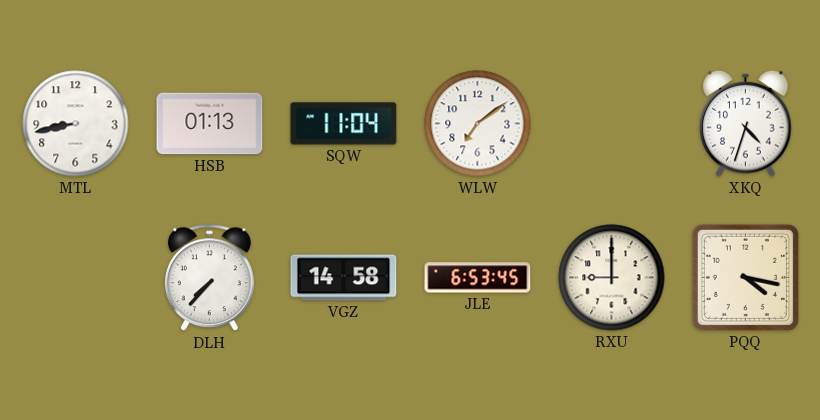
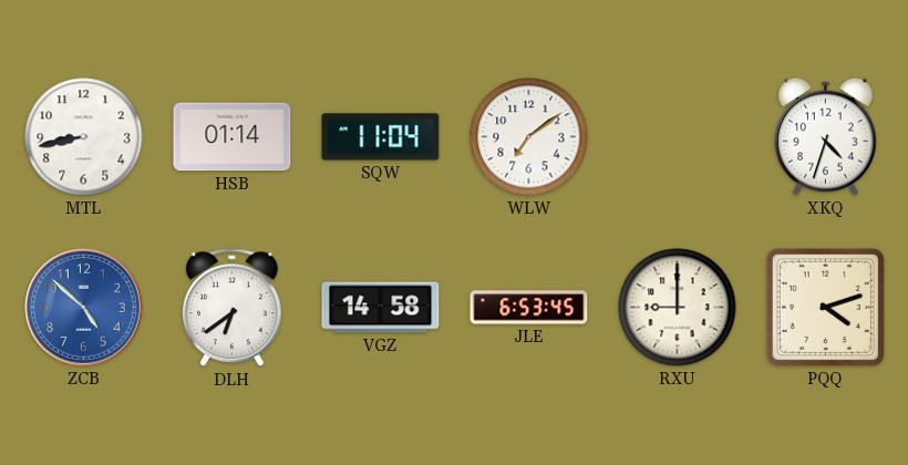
HSB: 01:13 -> 01:14 (233, 137)
ZCB: none -> 4:52 (84, 308)
DLH: 7:37 -> 6:39 (231, 308)
PQQ: 4:17 -> 4:12 (825, 307)
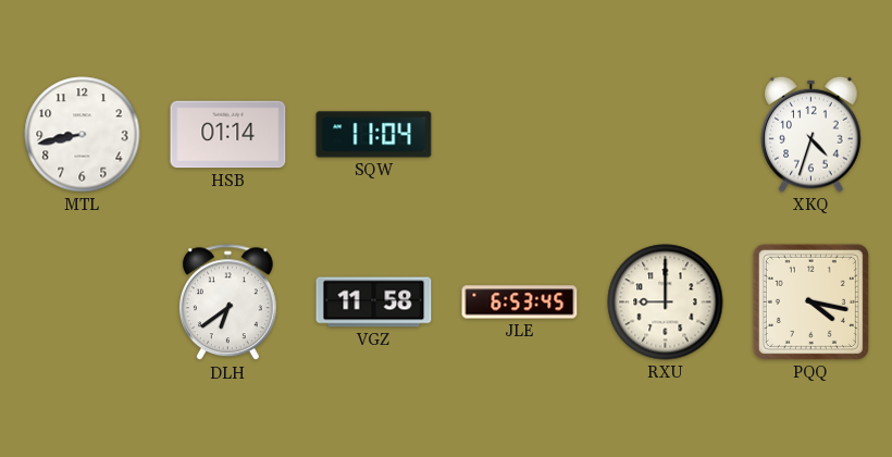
WLW: 7:09 -> none (529, 137)
ZCB: 4:52 -> none (84, 308)
VGZ: 14:58 -> 11:58 (374, 302)
PQQ: 4:12 -> 4:17 (810, 301)
